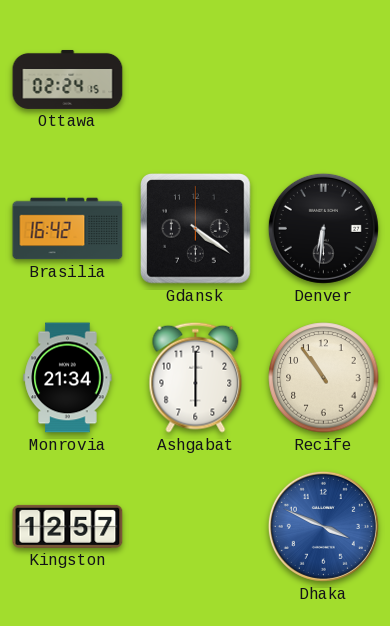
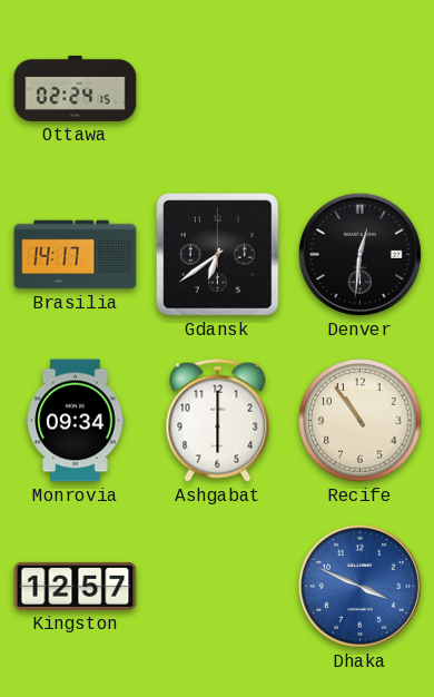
Brasilia: 16:42 -> 14:17 (76, 255)
Gdansk: 4:21 -> 6:39 (218, 255)
Denver: 6:31 -> 12:31 (359, 254)
Monrovia: 21:34 -> 09:34 (76, 421)
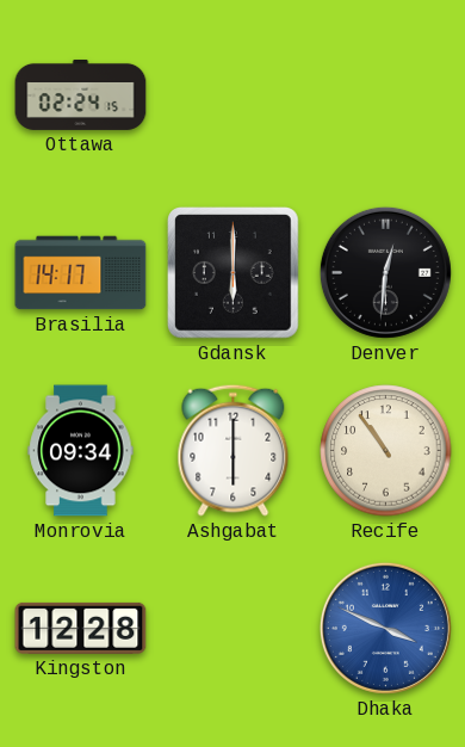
Gdansk: 6:39 -> 6:00 (234, 273)
Kingston: 12:57 -> 12:28 (81, 628)
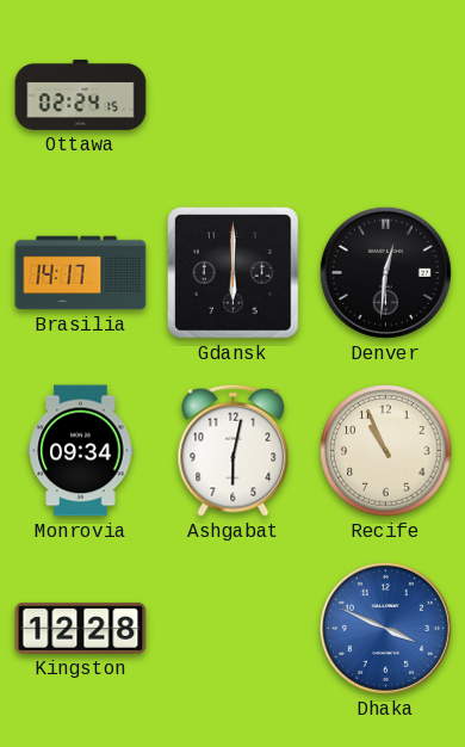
Ashgabat: 6:00 -> 6:02 (234, 450)
Recife: 10:54 -> 10:56 (386, 451)
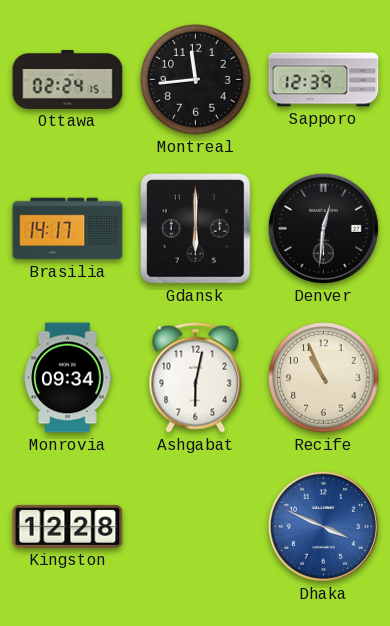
Montreal: none -> 11:44 (196, 80)
Sapporo: none -> 12:39 (324, 80)
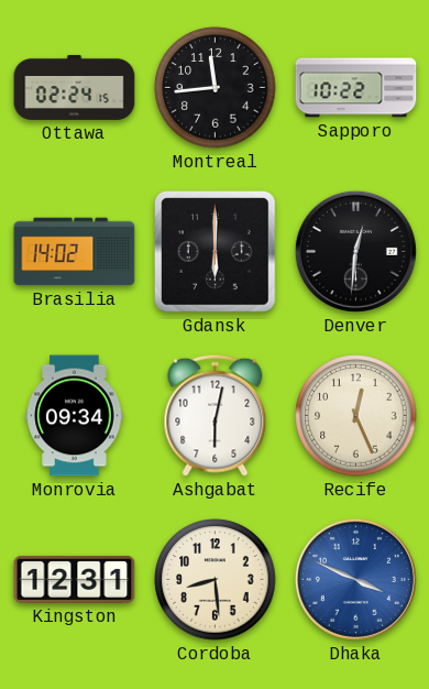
Sapporo: 12:39 -> 10:22 (356, 88)
Brasilia: 14:17 -> 14:02 (75, 252)
Recife: 10:56 -> 12:26 (356, 416)
Kingston: 12:28 -> 12:31 (75, 579)
Cordoba: none -> 8:29 (216, 580)
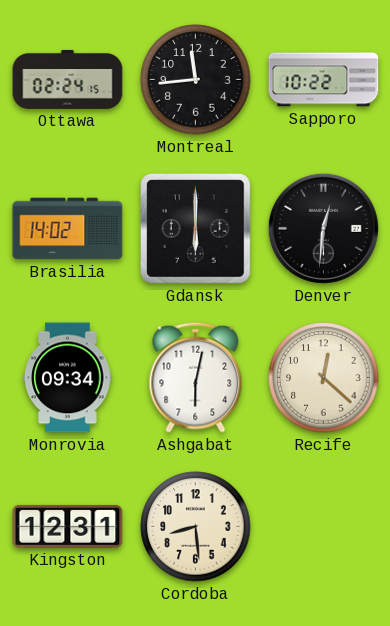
Recife: 12:26 -> 12:22 (324, 378)
Dhaka: 3:49 -> none (355, 579)
